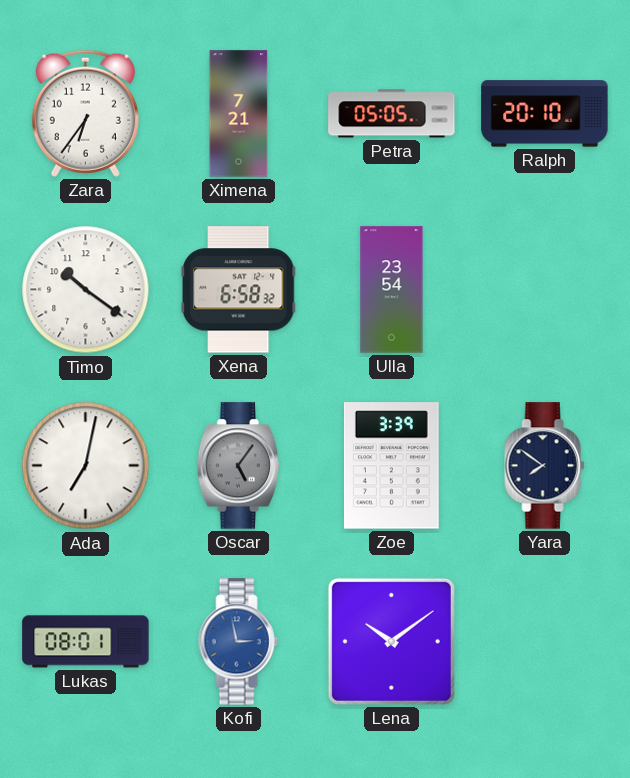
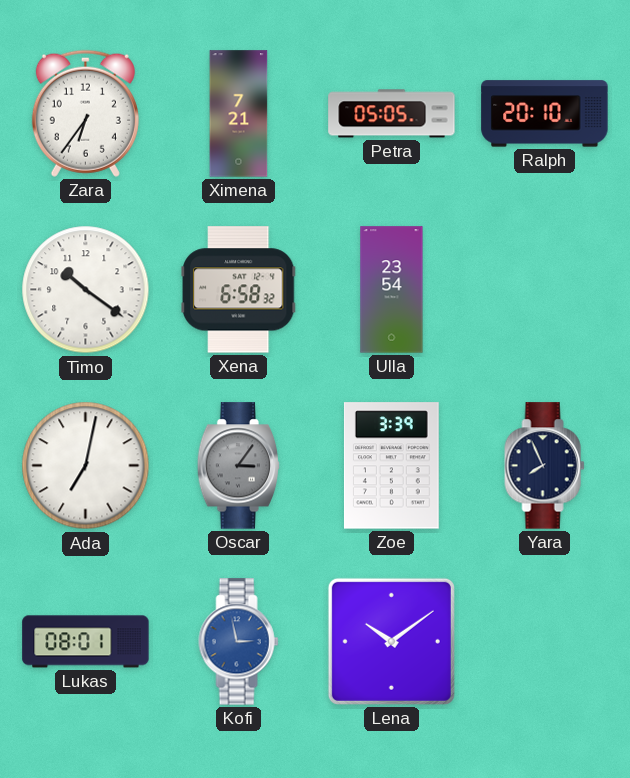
Oscar: 5:06 -> 3:06 (239, 466)
Yara: 7:51 -> 7:56 (545, 466)
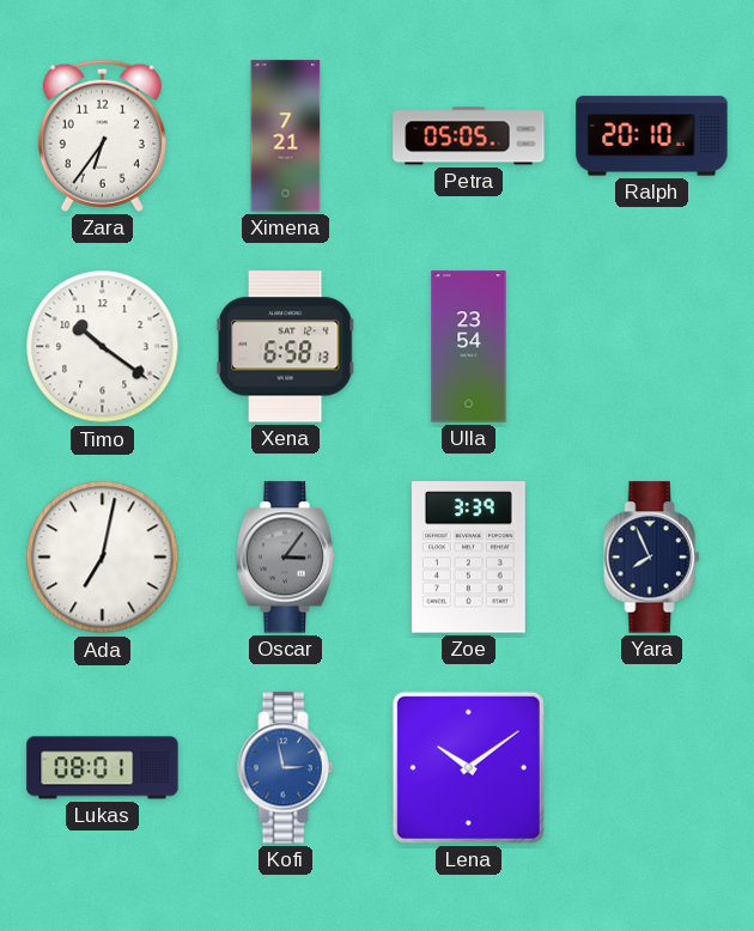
Xena: 6:58:32 -> 6:58:13 (285, 347)
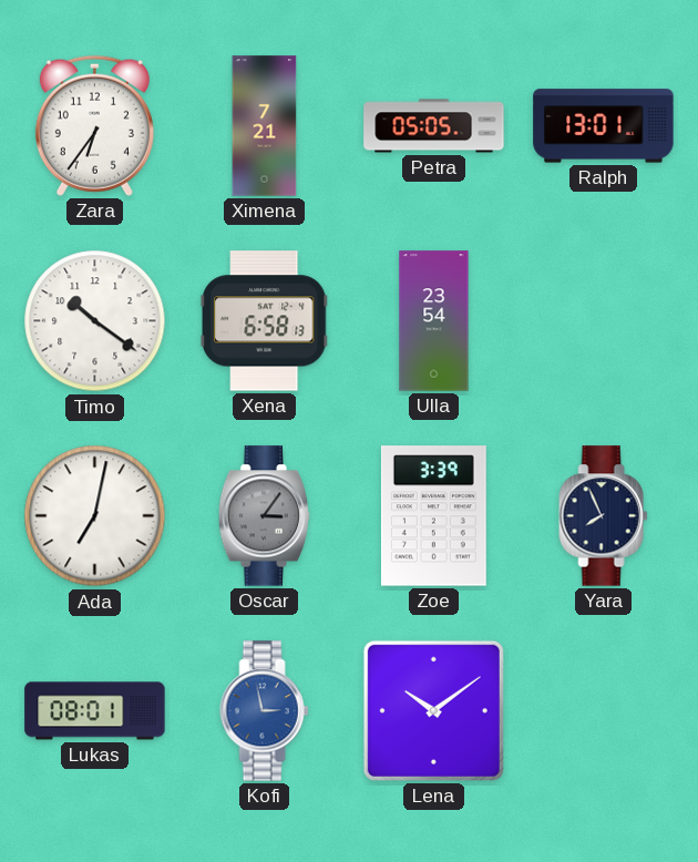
Ralph: 20:10 -> 13:01 (604, 126)
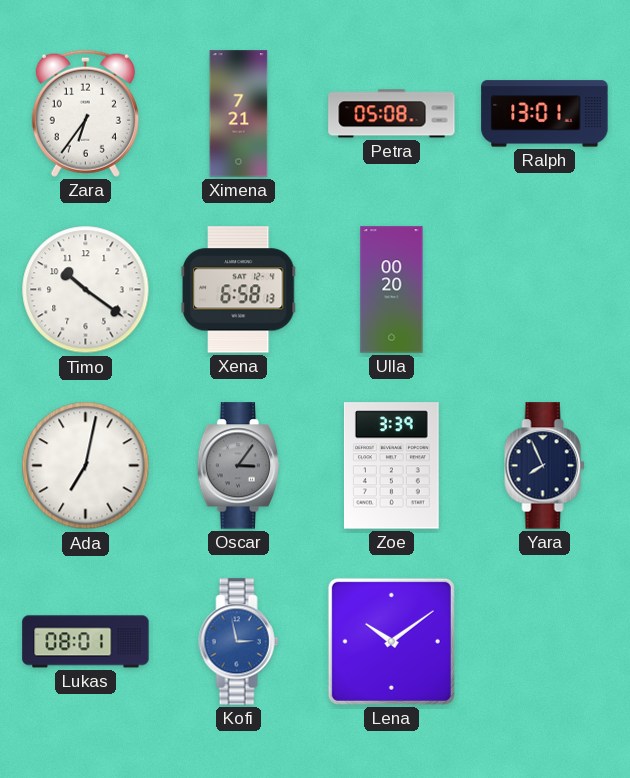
Petra: 05:05 -> 05:08 (392, 114)
Ulla: 23:54 -> 00:20 (392, 290)
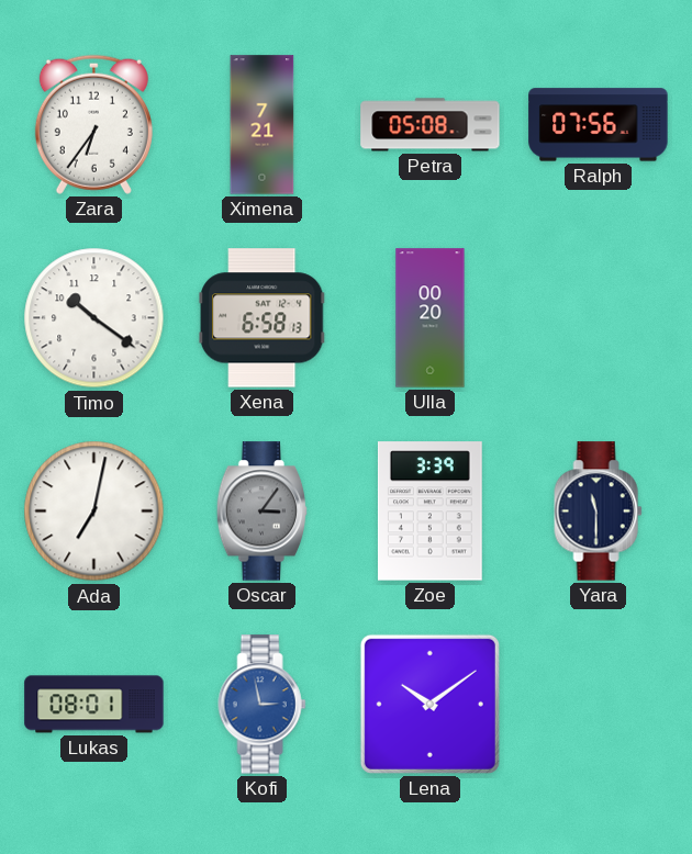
Ralph: 13:01 -> 07:56 (599, 125)
Yara: 7:56 -> 11:30 (599, 512)
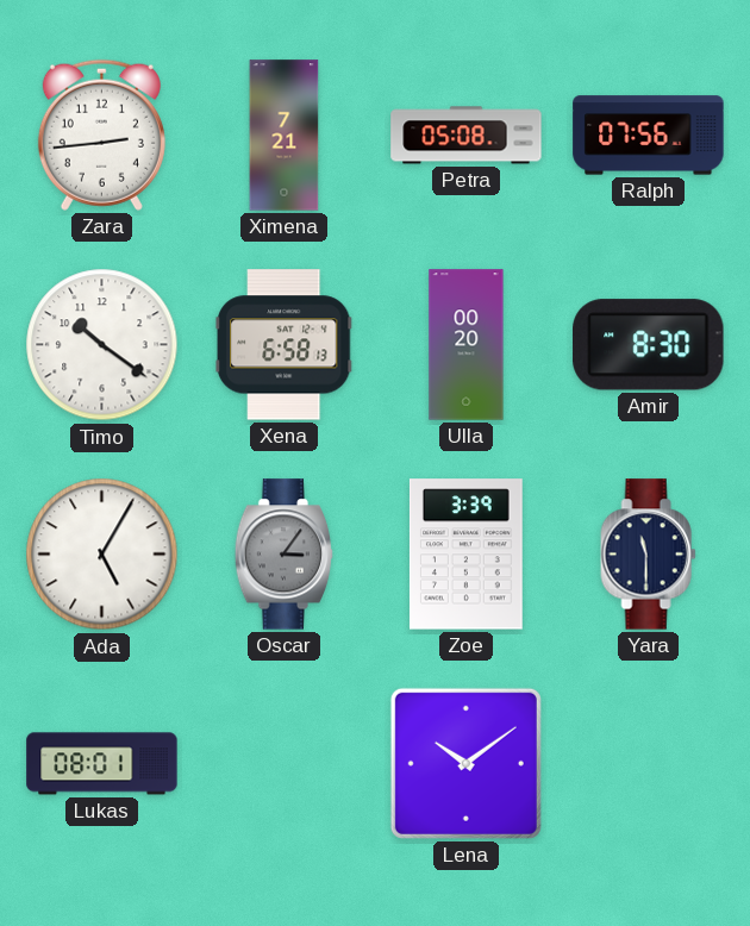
Zara: 6:36 -> 2:44 (101, 134)
Amir: none -> 8:30 (649, 345)
Ada: 7:02 -> 5:05 (102, 555)
Kofi: 2:58 -> none (263, 705)
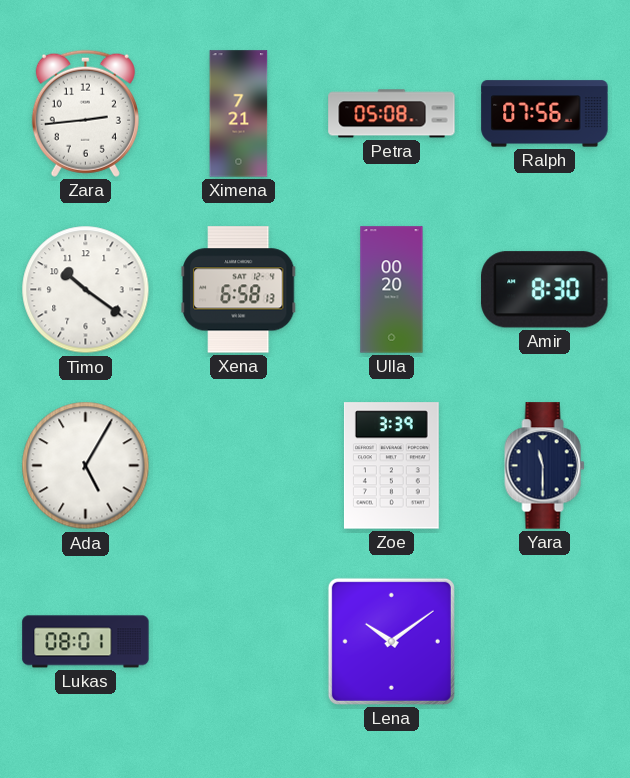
Oscar: 3:06 -> none (285, 555)
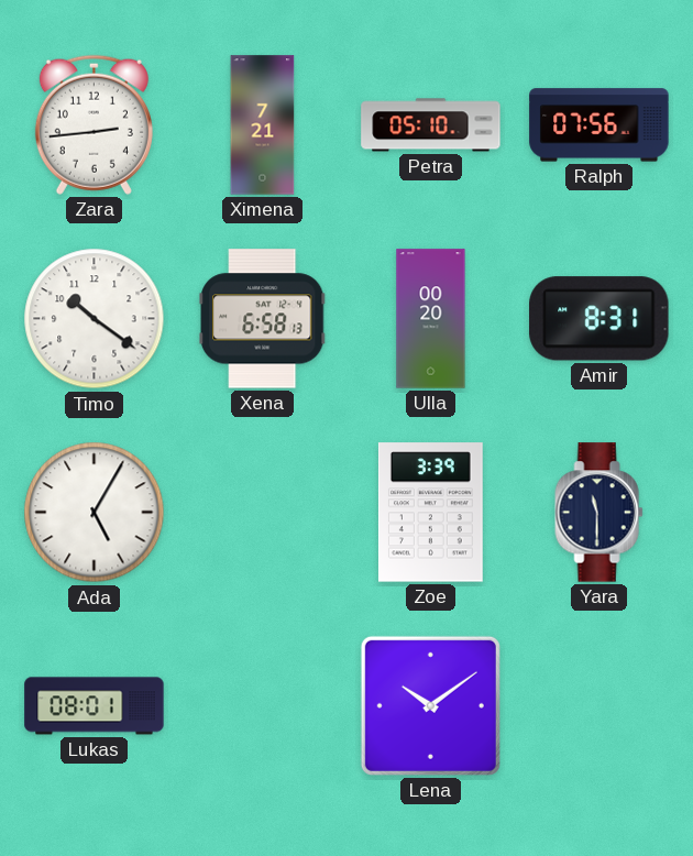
Petra: 05:08 -> 05:10 (431, 125)
Amir: 8:30 -> 8:31 (599, 319)
